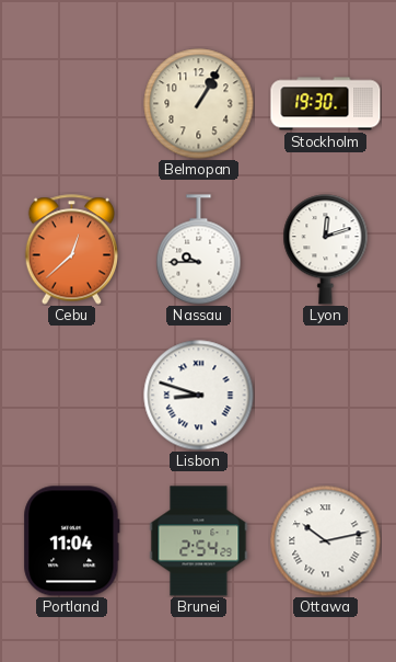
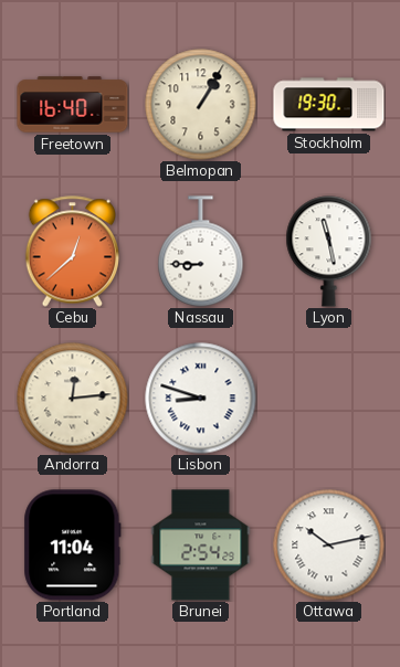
Freetown: none -> 16:40 (73, 105)
Nassau: 9:45 -> 8:45 (201, 252)
Lyon: 12:12 -> 11:28 (329, 252)
Andorra: none -> 12:14 (73, 399)
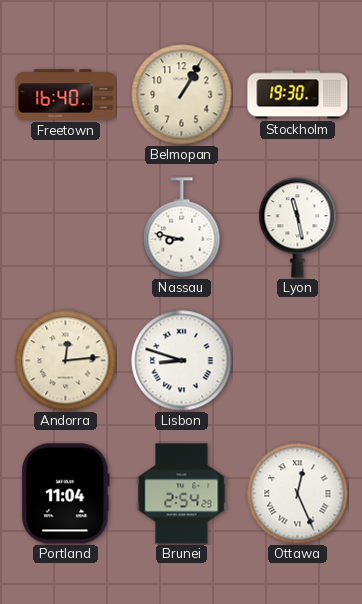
Cebu: 12:38 -> none (73, 252)
Nassau: 8:45 -> 8:47 (182, 228)
Ottawa: 10:13 -> 12:26 (298, 494)
